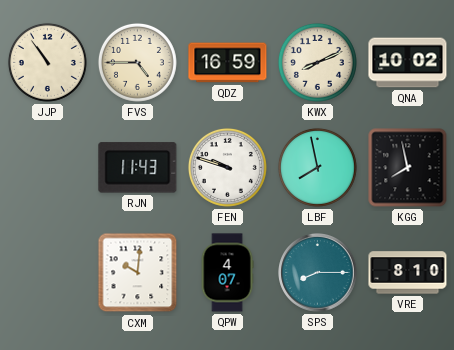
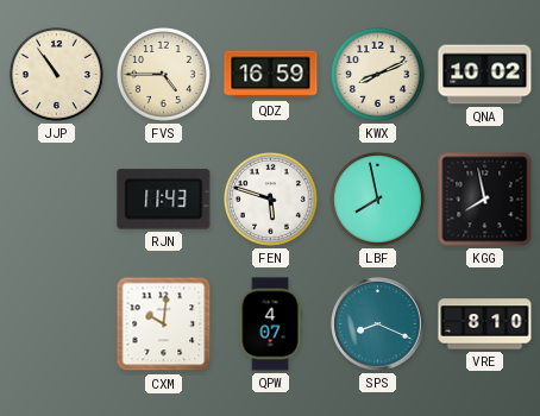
FEN: 9:48 -> 5:48 (270, 198)
SPS: 8:15 -> 8:19 (378, 324)
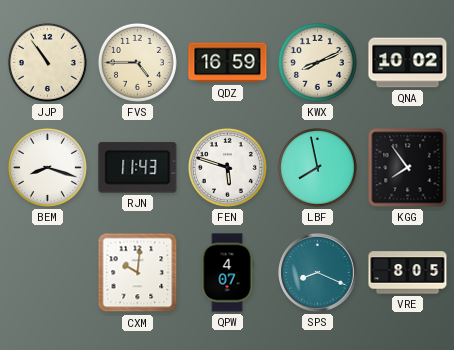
BEM: none -> 8:18 (47, 167)
KGG: 7:58 -> 7:54 (408, 168)
VRE: 8:10 -> 8:05 (408, 273)
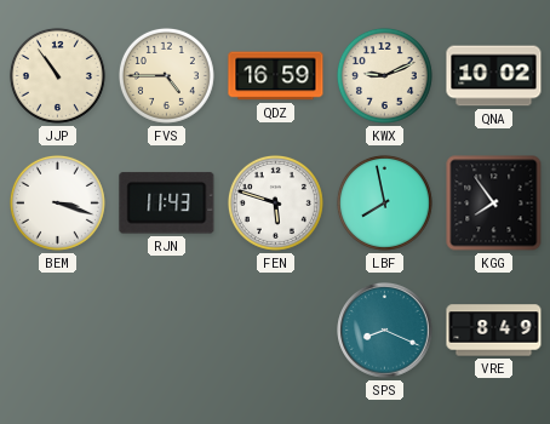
KWX: 8:11 -> 9:11 (384, 75)
BEM: 8:18 -> 3:18 (57, 202)
CXM: 10:01 -> none (138, 273)
QPW: 4:07 -> none (227, 273)
VRE: 8:05 -> 8:49 (494, 331)
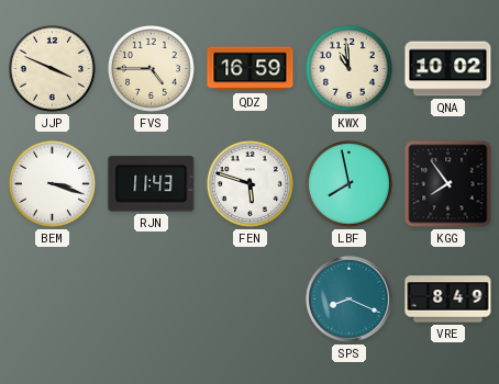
JJP: 10:54 -> 3:49 (52, 68)
KWX: 9:11 -> 10:59 (348, 68)
